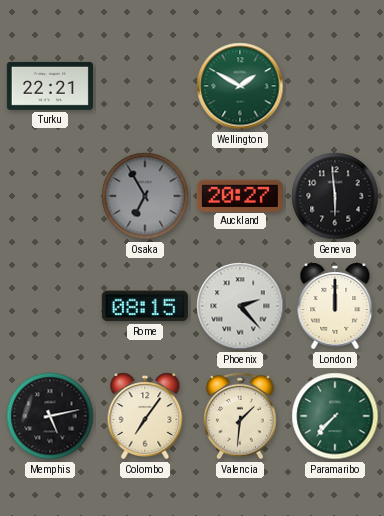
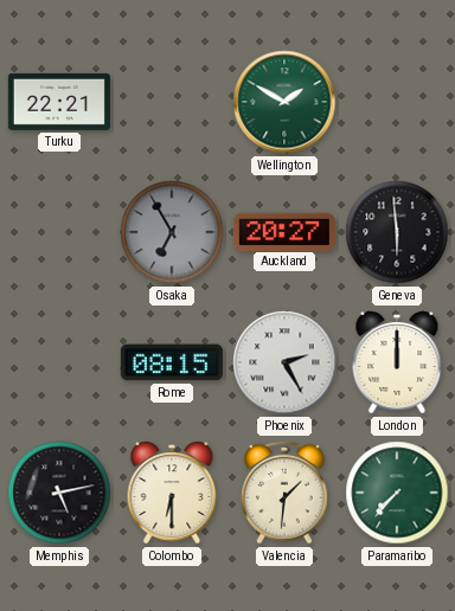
Phoenix: 2:23 -> 2:25 (284, 362)
Colombo: 7:06 -> 6:30 (172, 493)
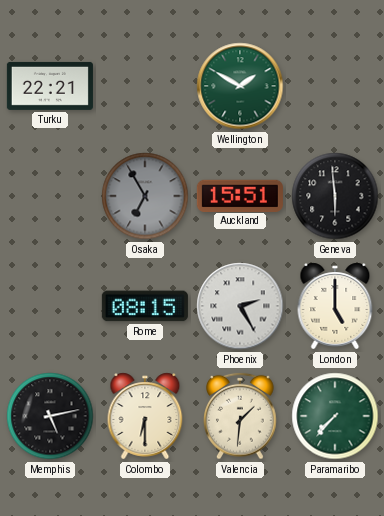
Auckland: 20:27 -> 15:51 (240, 195)
London: 12:00 -> 5:00 (335, 306)
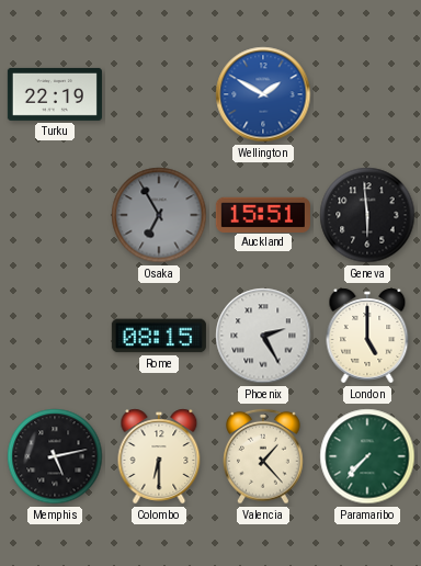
Turku: 22:21 -> 22:19 (55, 94)
Wellington dial: green -> blue (263, 94)
Valencia: 1:31 -> 1:23 (263, 456)
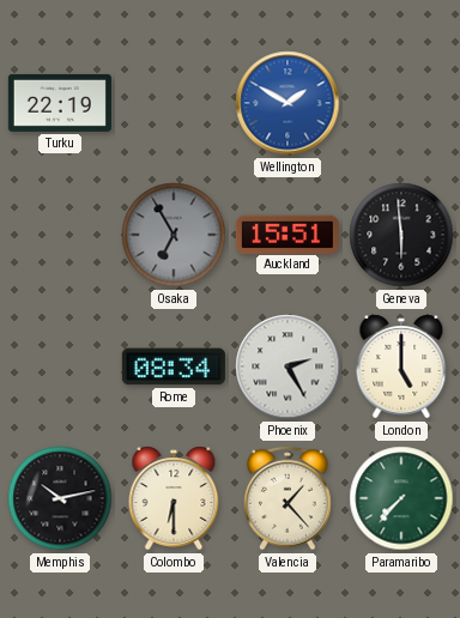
Rome: 08:15 -> 08:34 (174, 366)
Memphis: 5:13 -> 10:13 (60, 498)
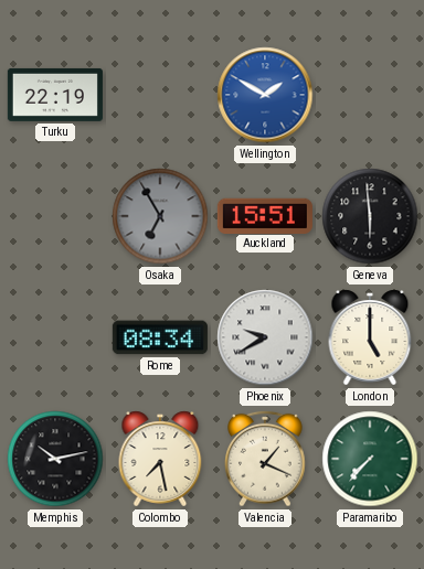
Phoenix: 2:25 -> 9:40 (265, 337)
Colombo: 6:30 -> 7:28 (160, 459)
Valencia: 1:23 -> 1:19 (265, 459)
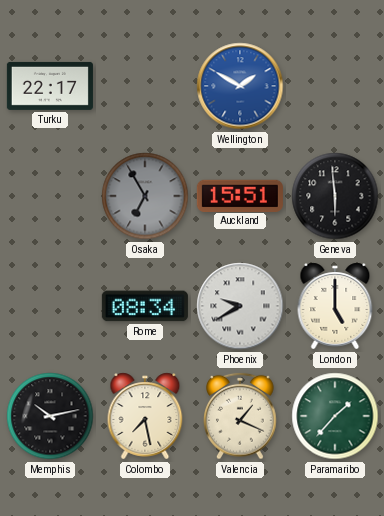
Turku: 22:19 -> 22:17 (50, 86)
Paramaribo: 7:37 -> 1:37 (335, 416)
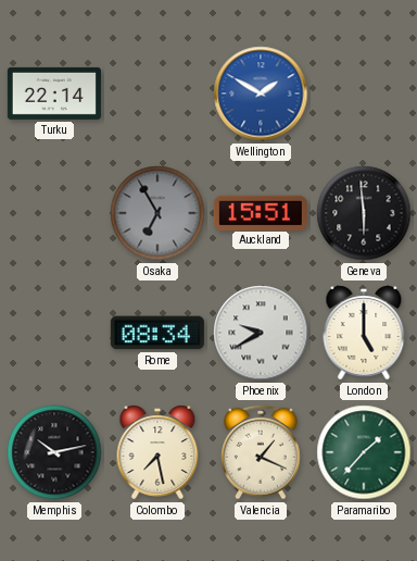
Turku: 22:17 -> 22:14 (54, 93)
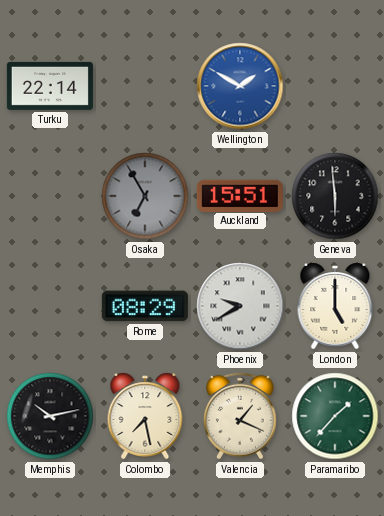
Rome: 08:34 -> 08:29 (145, 306)
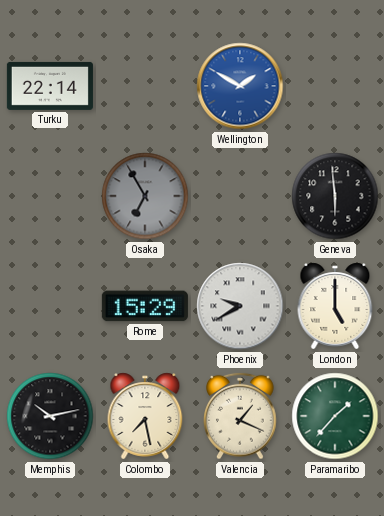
Auckland: 15:51 -> none (240, 195)
Rome: 08:29 -> 15:29 (145, 306)
